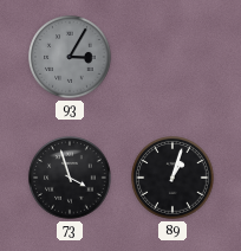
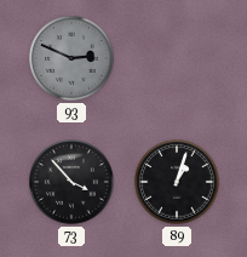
93: 3:05 -> 2:49 (71, 58)
73: 3:57 -> 3:53 (71, 182)
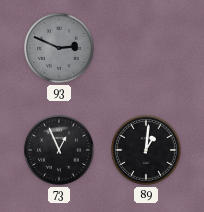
73: 3:53 -> 12:56 (59, 150)
89: 1:03 -> 1:01 (146, 150)
